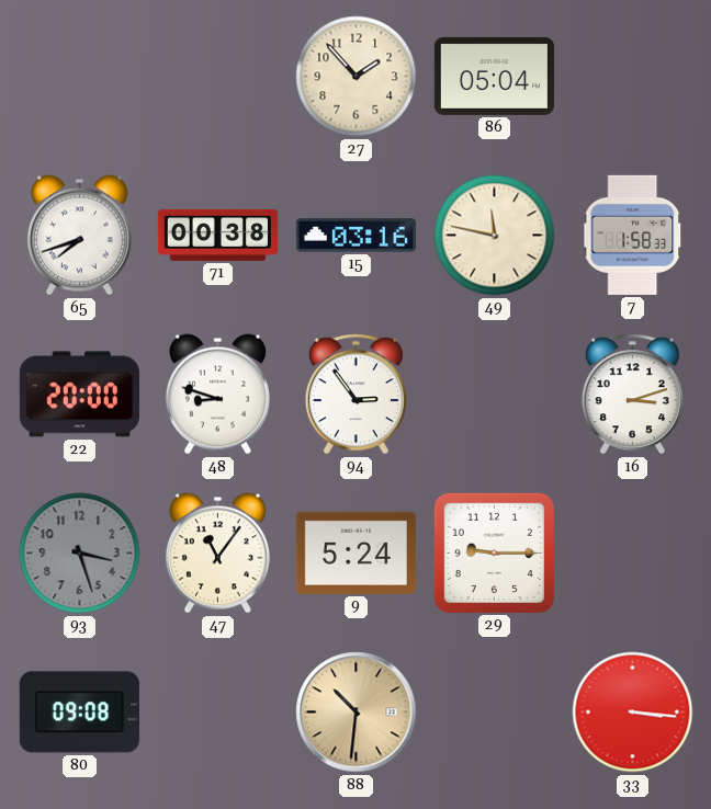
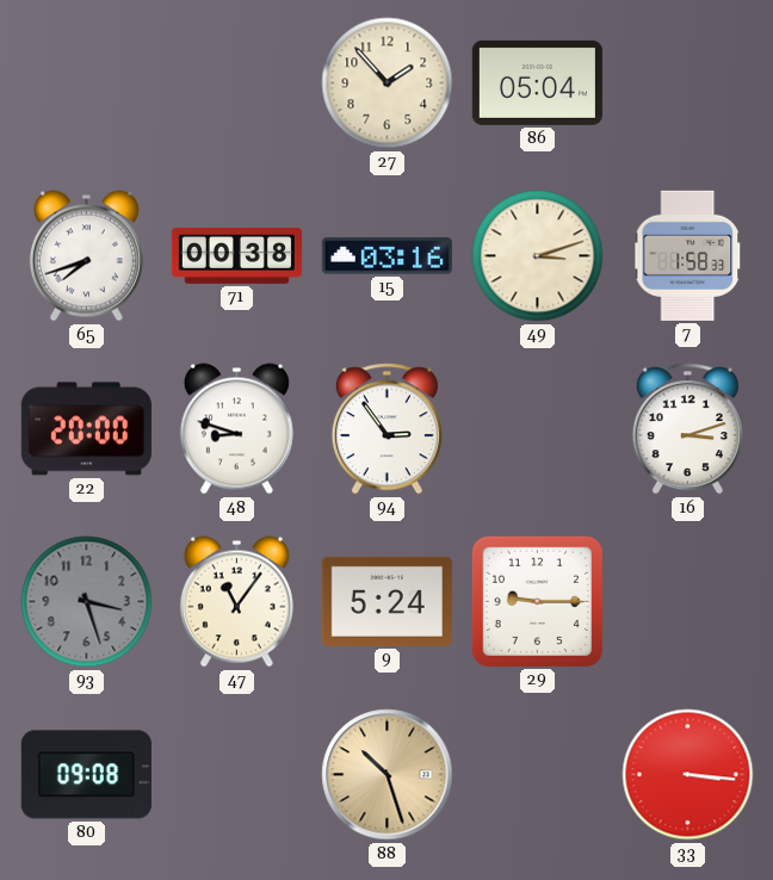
49: 11:47 -> 3:12 (538, 256)
88: 10:31 -> 10:27 (388, 775)
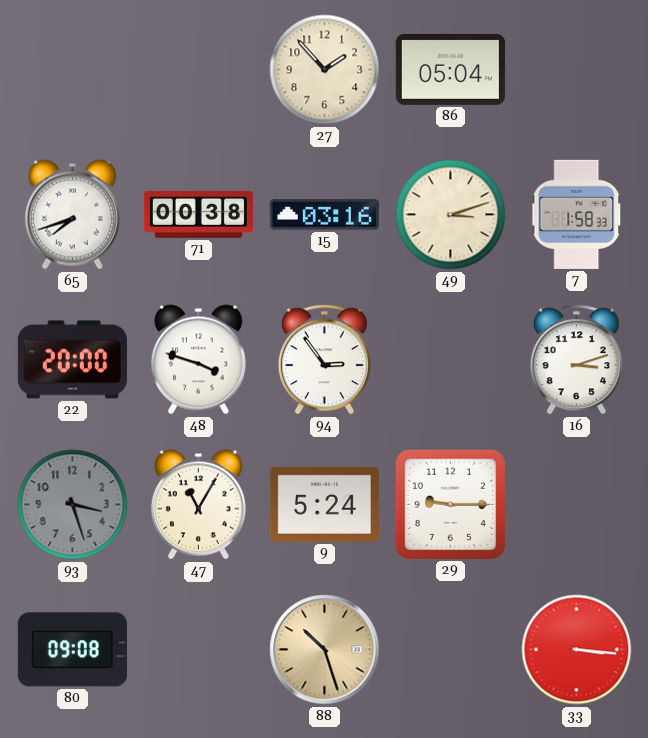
48: 8:48 -> 3:48 (198, 360)
47: 11:06 -> 11:05 (198, 505)
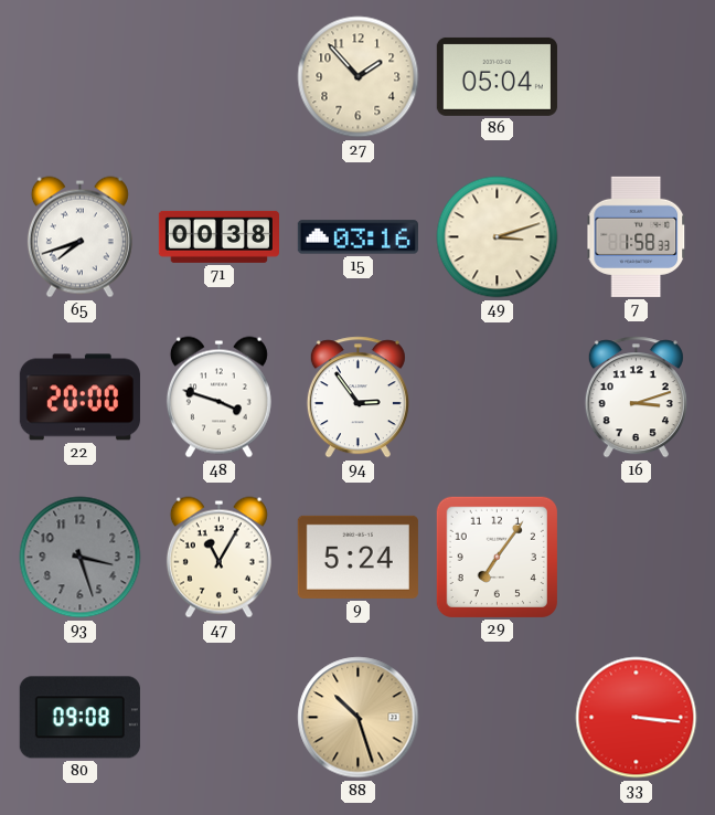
29: 9:15 -> 7:06 (497, 557)
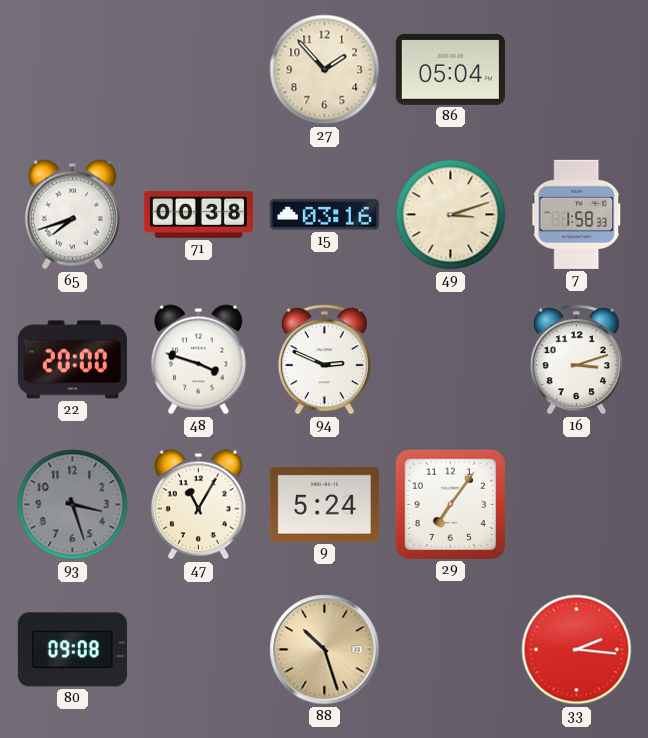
94: 2:54 -> 2:49 (324, 360)
33: 3:16 -> 2:16 (577, 650)
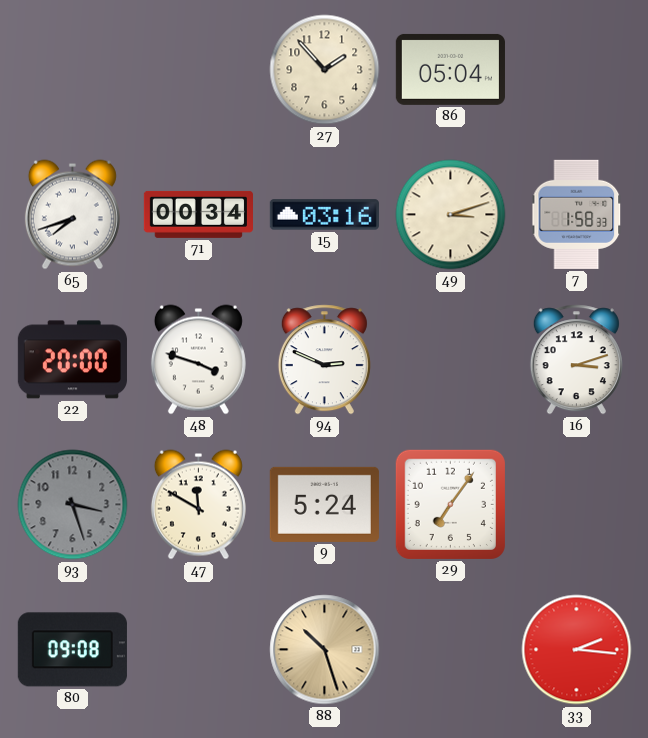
71: 00:38 -> 00:34 (198, 214)
47: 11:05 -> 11:50 (198, 505)
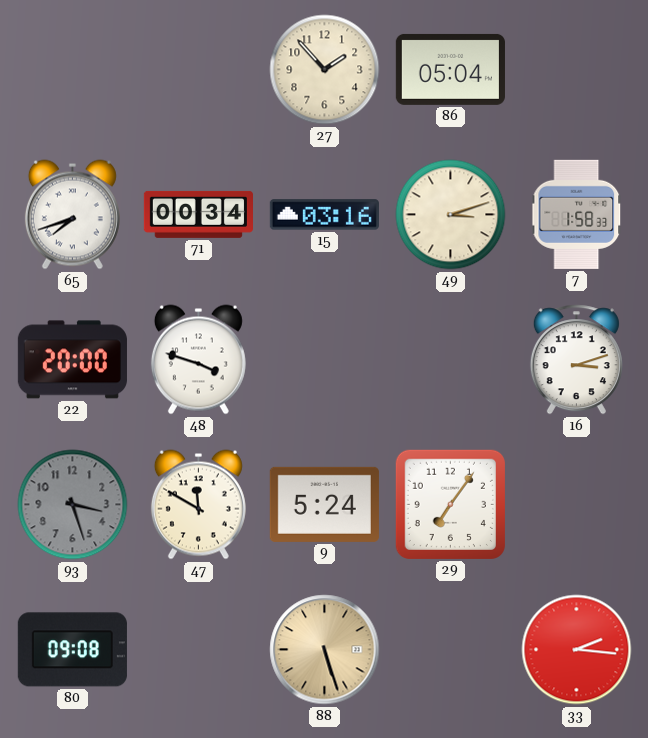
94: 2:49 -> none (324, 360)
88: 10:27 -> 5:27 (325, 650)
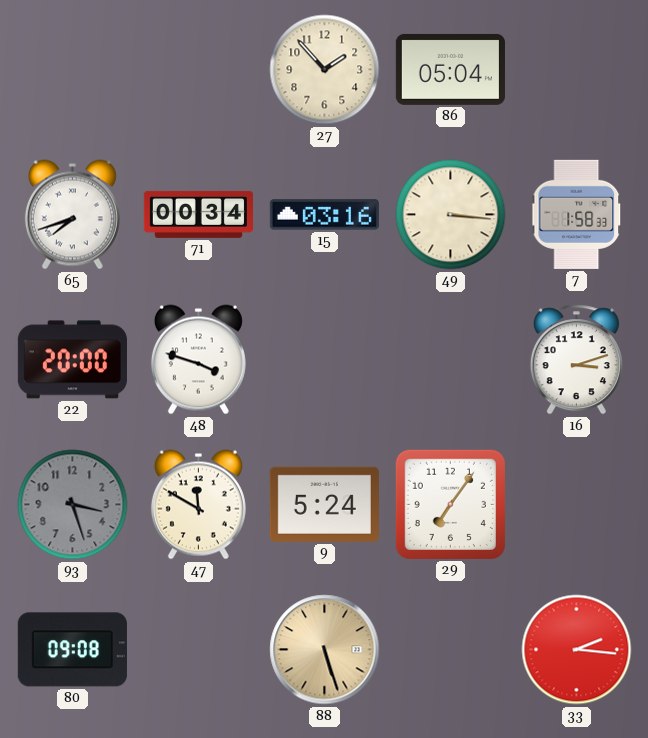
49: 3:12 -> 3:16 (451, 215)
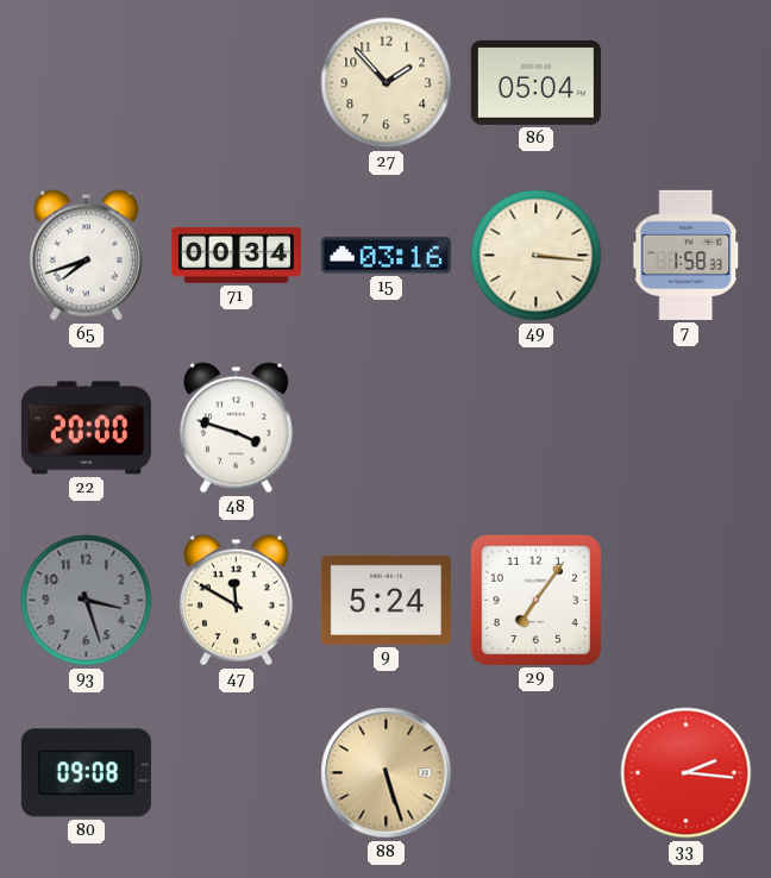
16: 3:12 -> none (576, 360)
